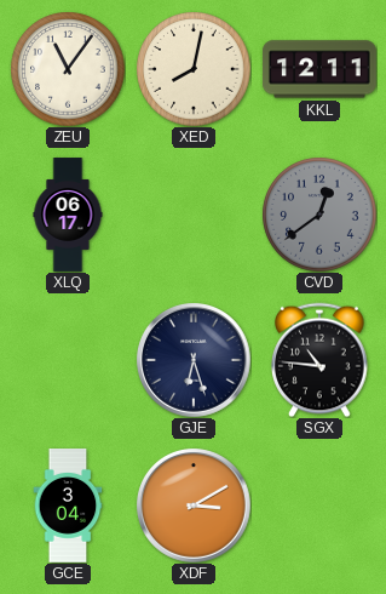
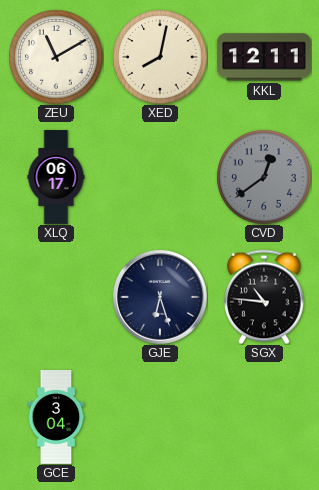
ZEU: 11:06 -> 11:10 (56, 57)
XDF: 3:10 -> none (194, 506)
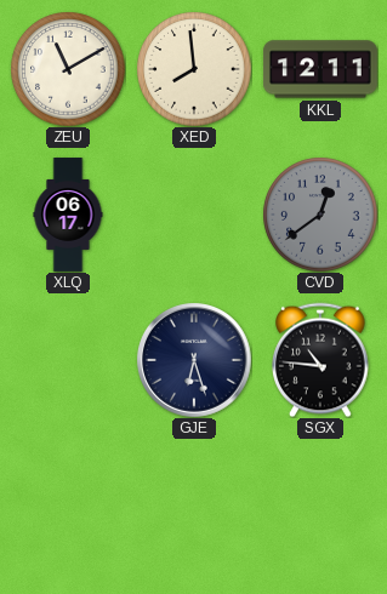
XED: 8:02 -> 7:59 (194, 69)
GCE: 3:04 -> none (56, 418)
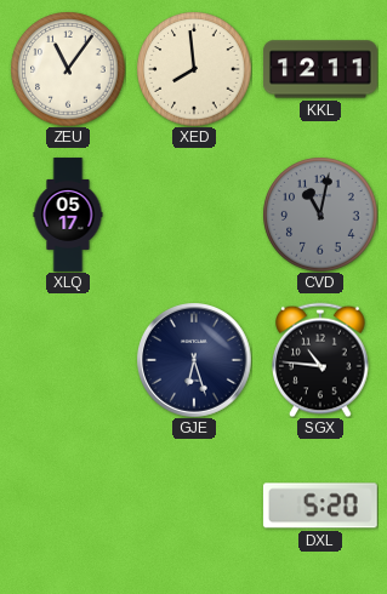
ZEU: 11:10 -> 11:06 (68, 69)
XLQ: 06:17 -> 05:17 (68, 215)
CVD: 12:39 -> 11:02 (320, 215)
DXL: none -> 5:20 (320, 506)
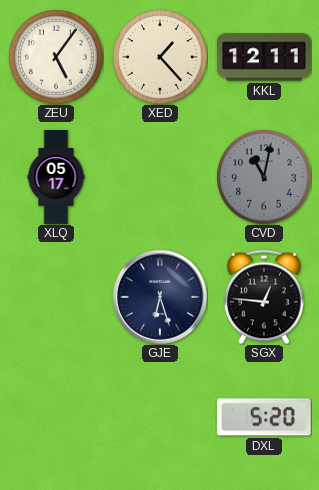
ZEU: 11:06 -> 5:06 (56, 57)
XED: 7:59 -> 1:23 (160, 57)
SGX: 10:46 -> 12:46 (264, 297)
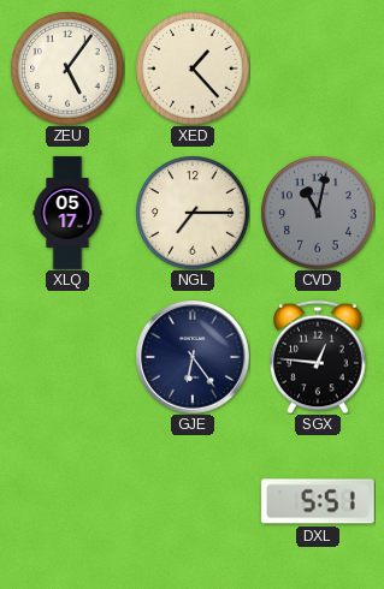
KKL: 12:11 -> none (264, 57)
NGL: none -> 7:15 (193, 213)
GJE: 6:27 -> 6:24 (193, 357)
DXL: 5:20 -> 5:51 (318, 501)
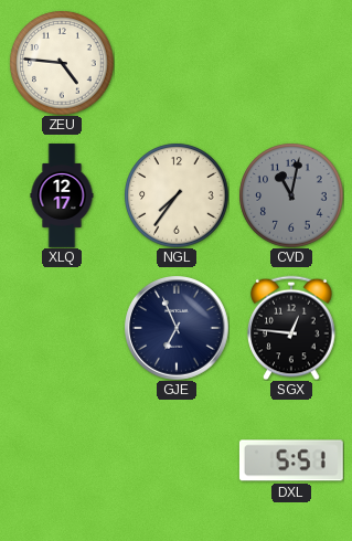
ZEU: 5:06 -> 4:46 (62, 63)
XED: 1:23 -> none (193, 69)
XLQ: 05:17 -> 12:17 (62, 195)
NGL: 7:15 -> 7:36 (177, 195)
GJE: 6:24 -> 6:56 (177, 328)
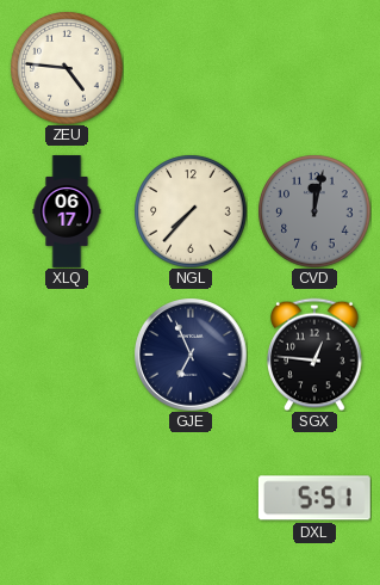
XLQ: 12:17 -> 06:17 (67, 211)
NGL: 7:36 -> 7:37 (191, 211)
CVD: 11:02 -> 12:02 (314, 211)
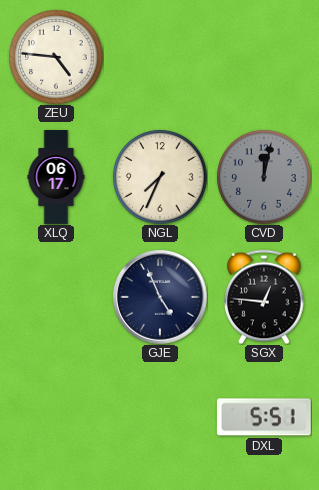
NGL: 7:37 -> 7:34 (160, 177)
GJE: 6:56 -> 4:56 (160, 297)
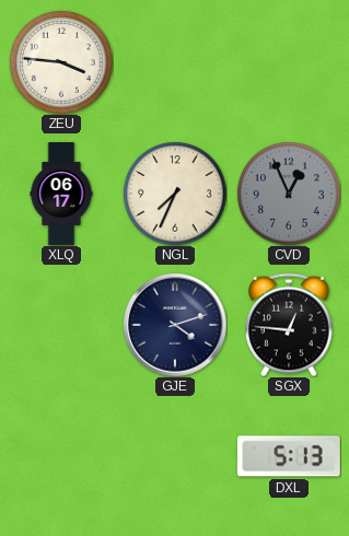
ZEU: 4:46 -> 3:46 (61, 62)
CVD: 12:02 -> 12:56 (289, 194)
GJE: 4:56 -> 4:12 (175, 325)
DXL: 5:51 -> 5:13 (289, 456)
